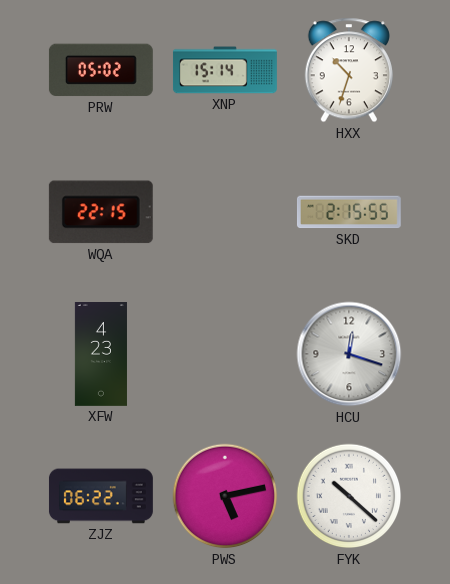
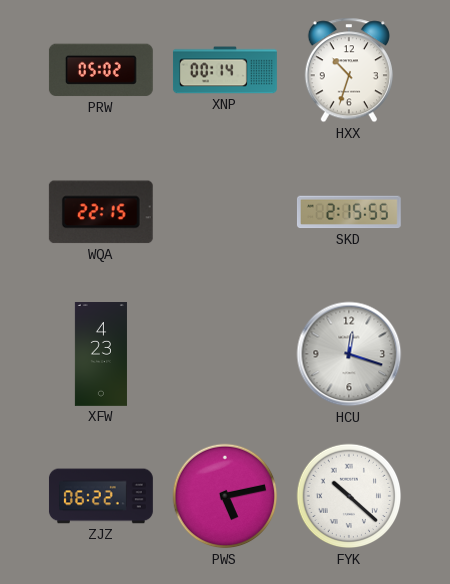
XNP: 15:14 -> 00:14 (225, 70)
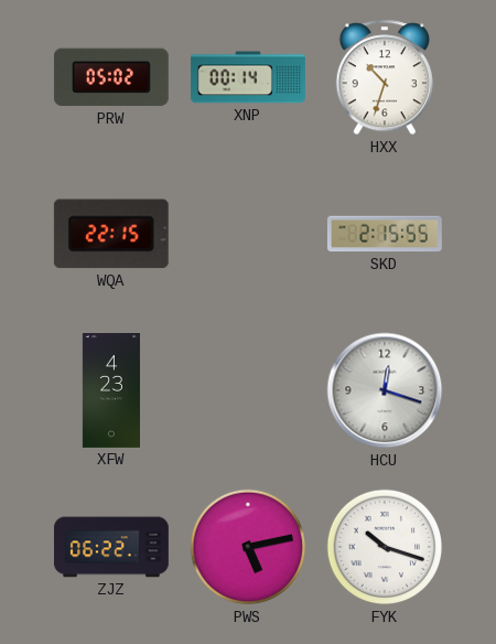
FYK: 10:22 -> 10:18 (385, 547)
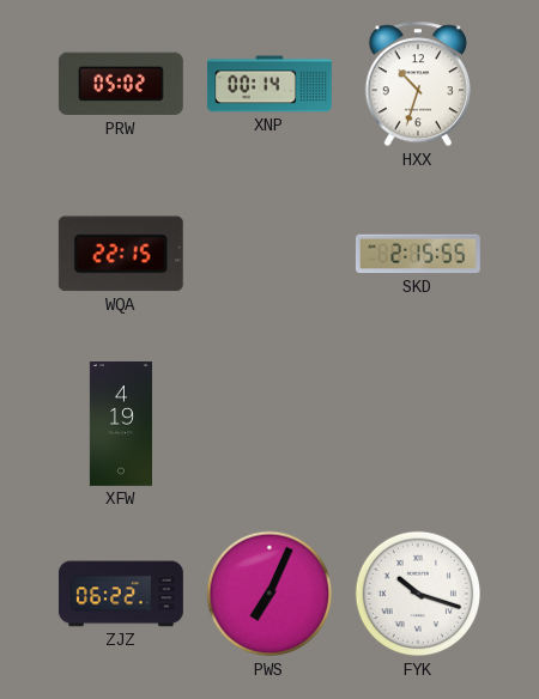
XFW: 4:23 -> 4:19 (121, 425)
HCU: 12:18 -> none (385, 390)
PWS: 5:13 -> 7:04 (269, 594)
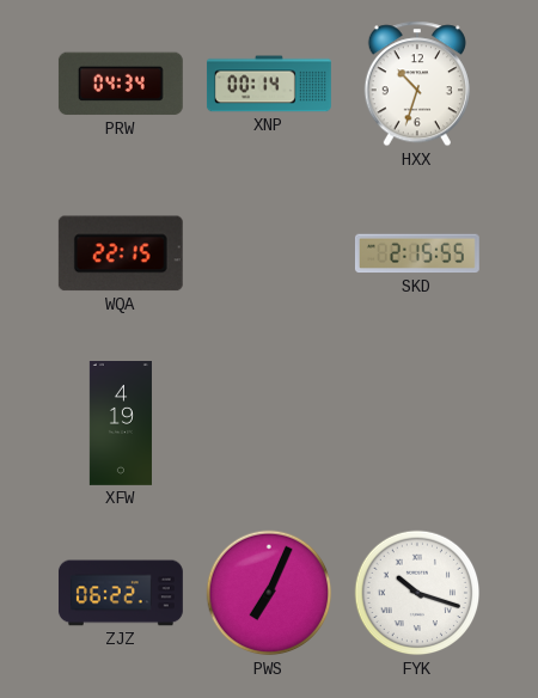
PRW: 05:02 -> 04:34 (121, 84)
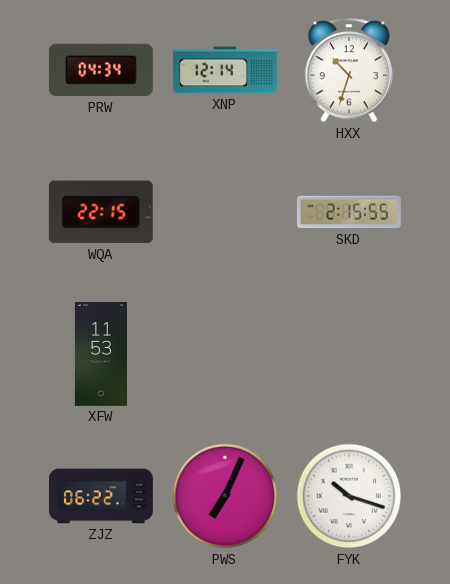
XNP: 00:14 -> 12:14 (225, 70)
XFW: 4:19 -> 11:53 (101, 355)
